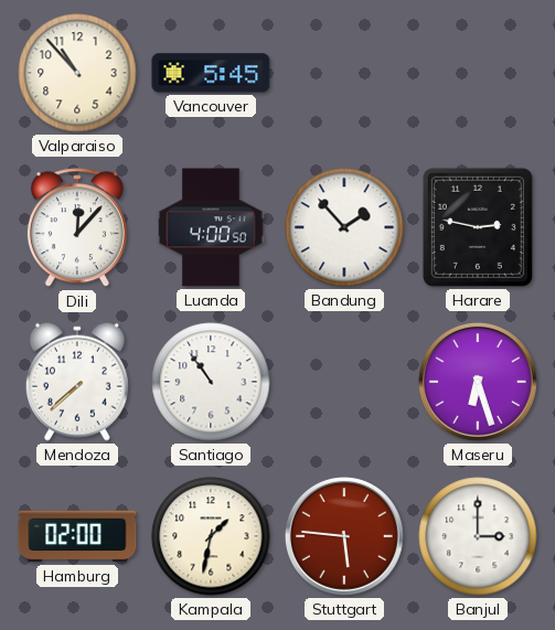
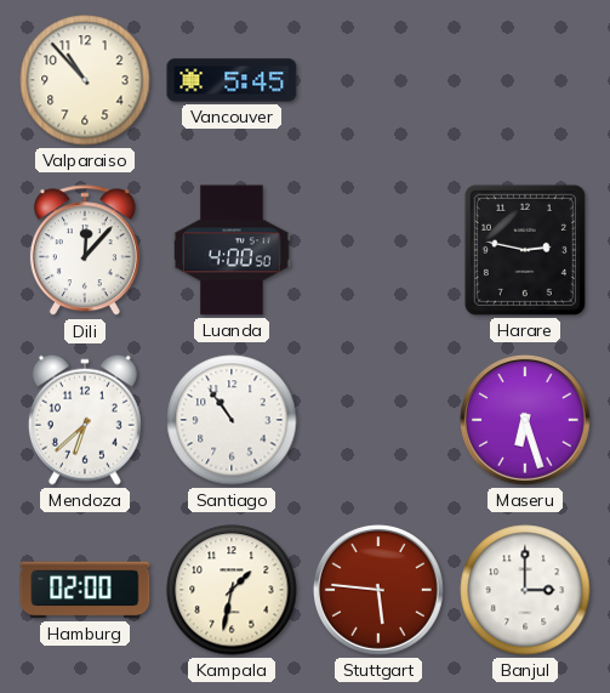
Bandung: 1:53 -> none (344, 227)
Mendoza: 7:38 -> 6:38 (85, 420)
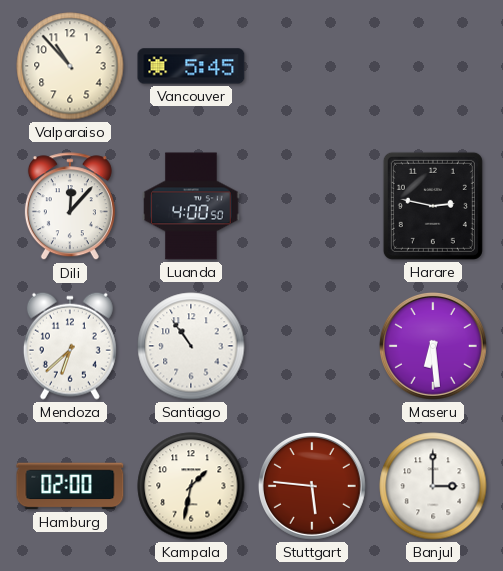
Maseru: 6:27 -> 6:29 (433, 346)
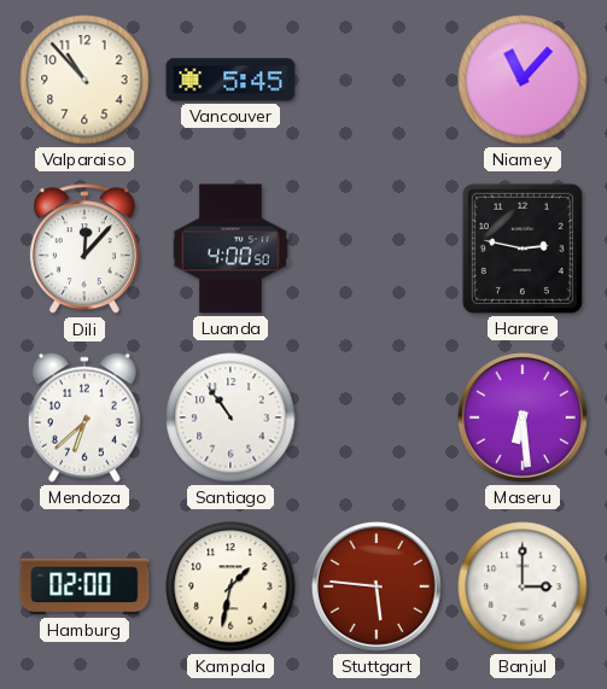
Niamey: none -> 11:07 (523, 80)
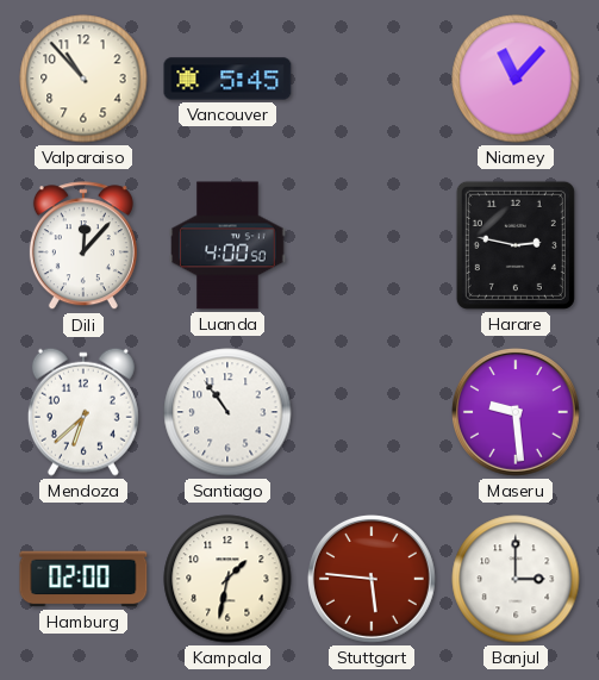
Maseru: 6:29 -> 9:29 (516, 412)
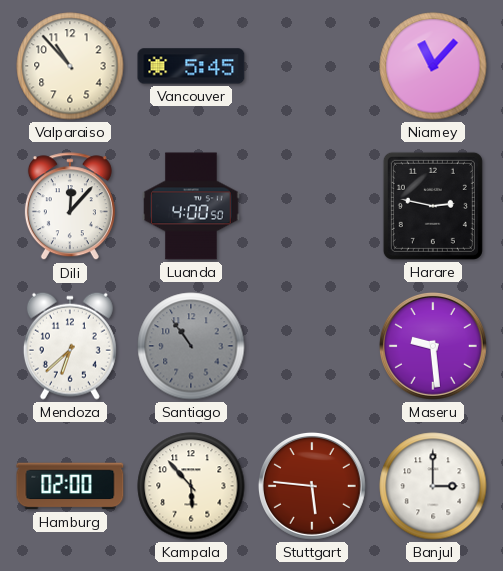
Santiago dial: white -> grey (191, 346)
Kampala: 1:32 -> 5:53 (191, 486)
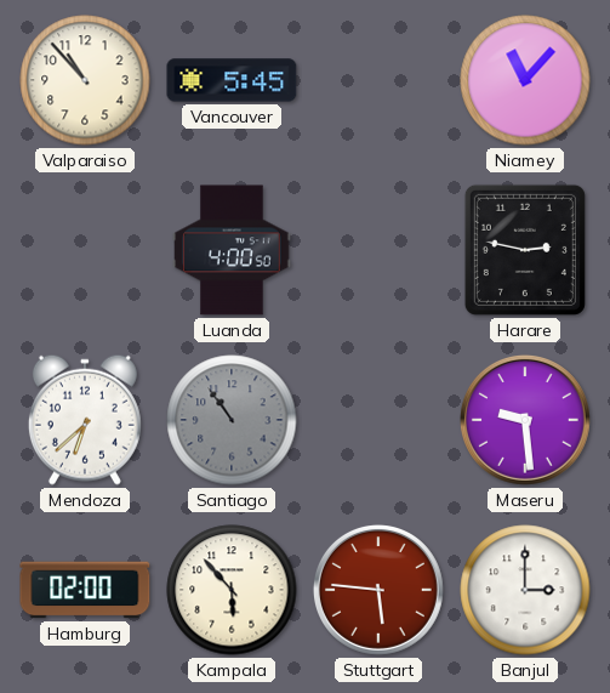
Dili: 12:07 -> none (70, 207)
